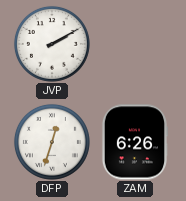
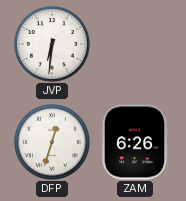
JVP: 2:10 -> 6:31 (52, 44)
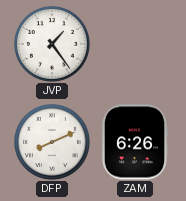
JVP: 6:31 -> 1:24 (52, 44)
DFP: 12:33 -> 8:11 (52, 142)
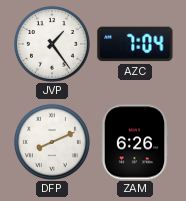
AZC: none -> 7:04 (135, 44)
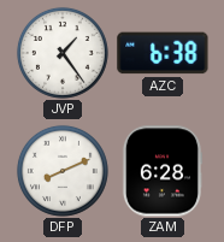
AZC: 7:04 -> 6:38 (163, 53)
ZAM: 6:26 -> 6:28 (161, 171)
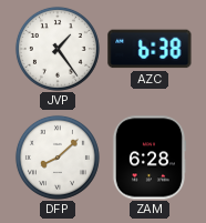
DFP: 8:11 -> 8:08 (58, 158)
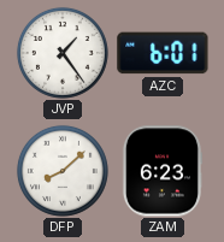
AZC: 6:38 -> 6:01 (163, 53)
ZAM: 6:28 -> 6:23 (161, 171)
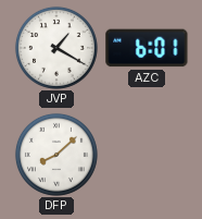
JVP: 1:24 -> 1:20 (56, 48)
ZAM: 6:23 -> none (161, 171)
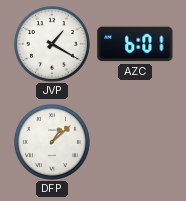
DFP: 8:08 -> 1:08 (52, 142)
